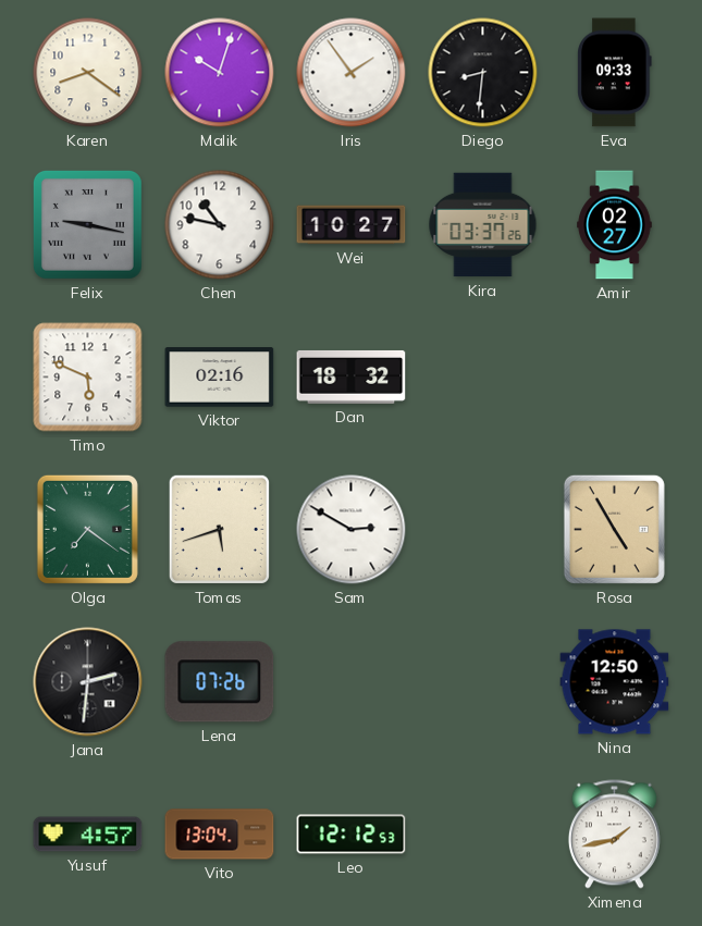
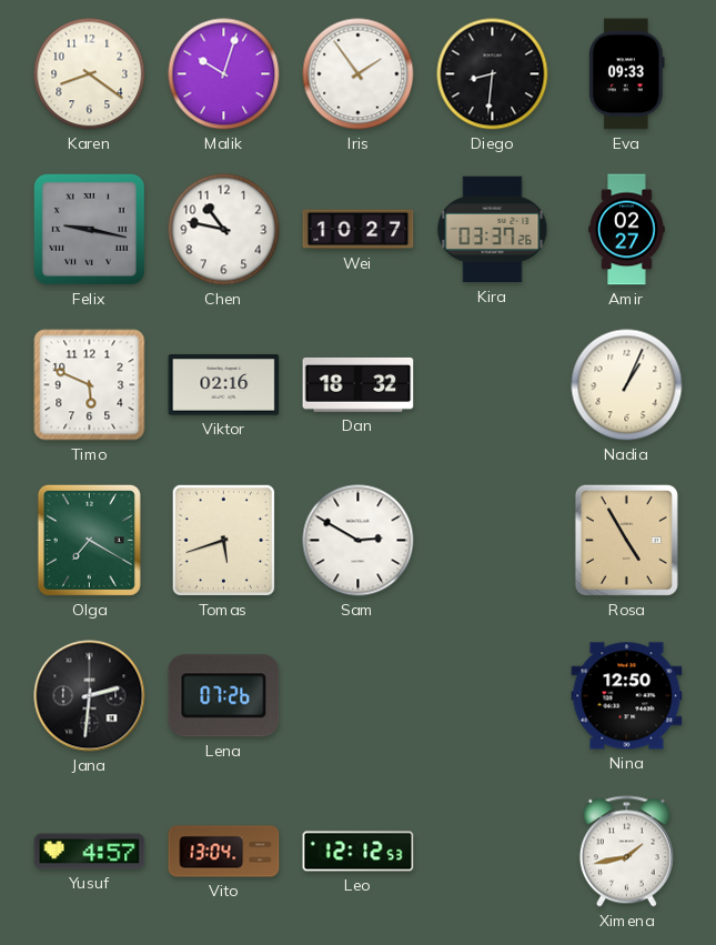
Nadia: none -> 1:04 (627, 385)
Olga: 7:21 -> 7:20 (89, 540)
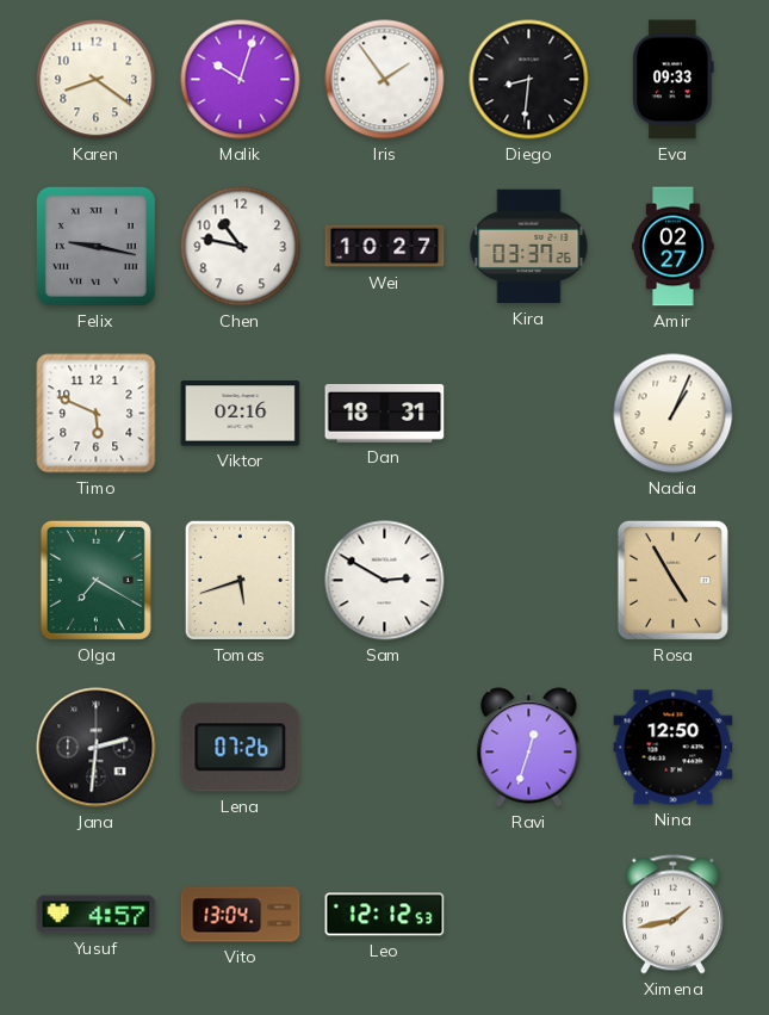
Dan: 18:32 -> 18:31 (385, 413)
Ravi: none -> 12:33 (529, 748)
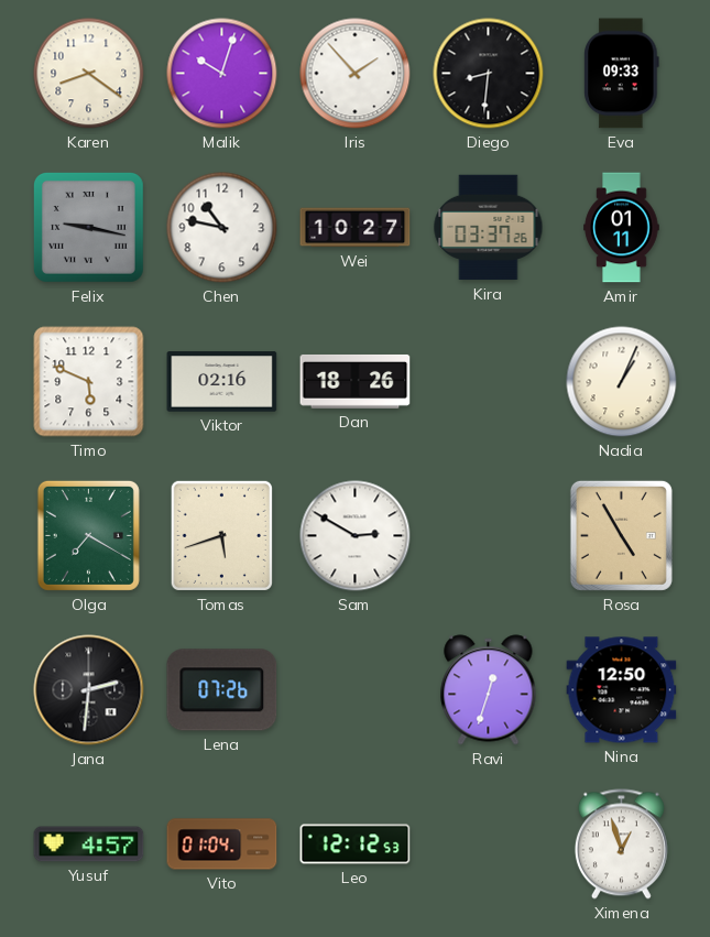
Iris: 1:54 -> 1:53 (356, 74)
Amir: 02:27 -> 01:11 (622, 228)
Dan: 18:31 -> 18:26 (356, 381)
Vito: 13:04 -> 01:04 (222, 845)
Ximena: 1:43 -> 12:57 (621, 845)
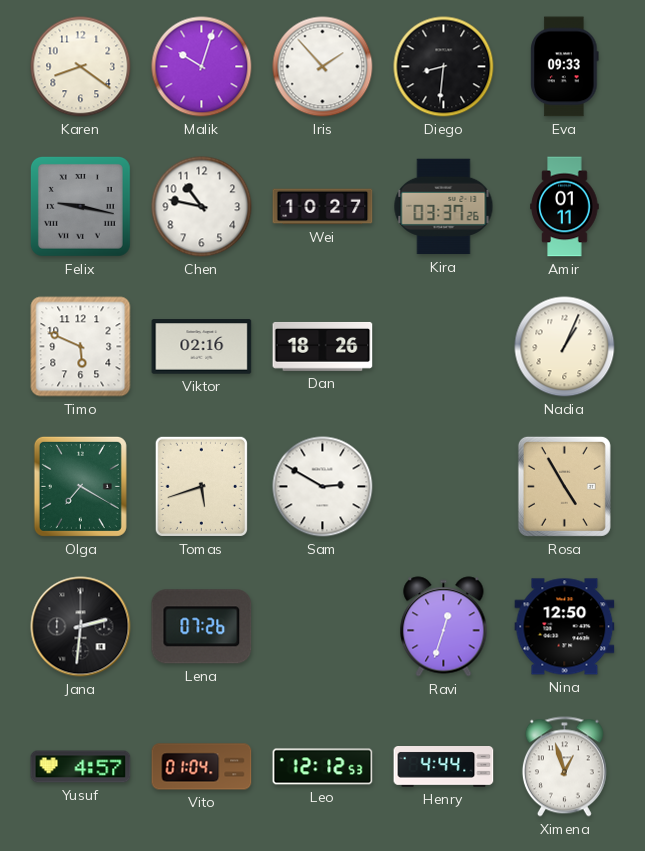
Henry: none -> 4:44 (444, 767)
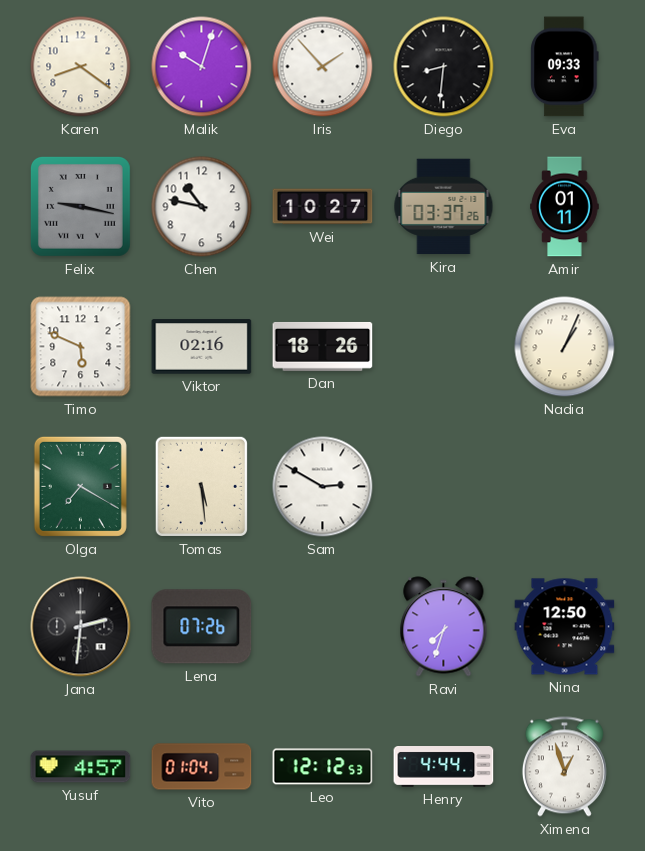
Tomas: 5:42 -> 5:29 (201, 486)
Rosa: 4:55 -> none (564, 486)
Ravi: 12:33 -> 7:33 (444, 627)
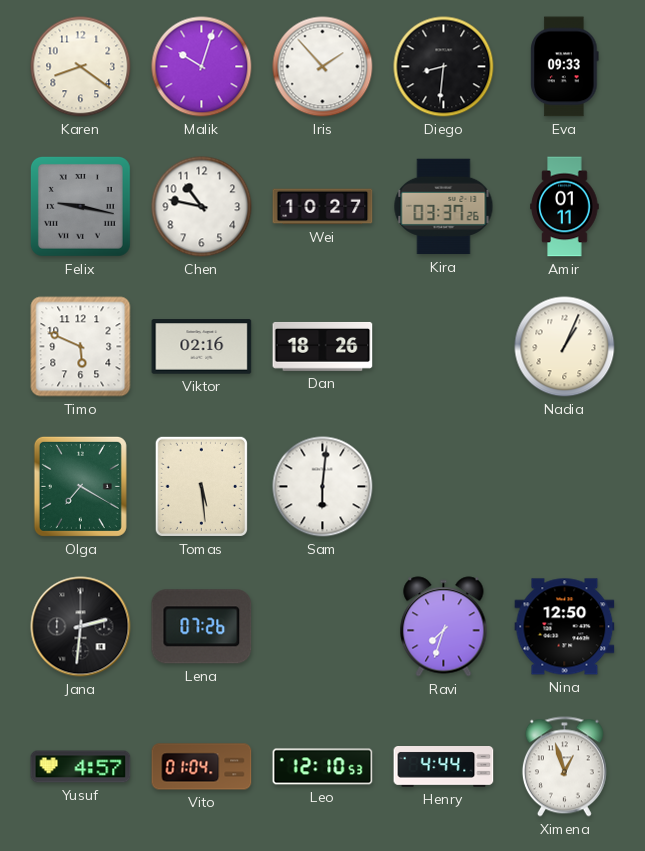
Sam: 2:50 -> 6:01 (323, 487)
Leo: 12:12 -> 12:10 (323, 767)
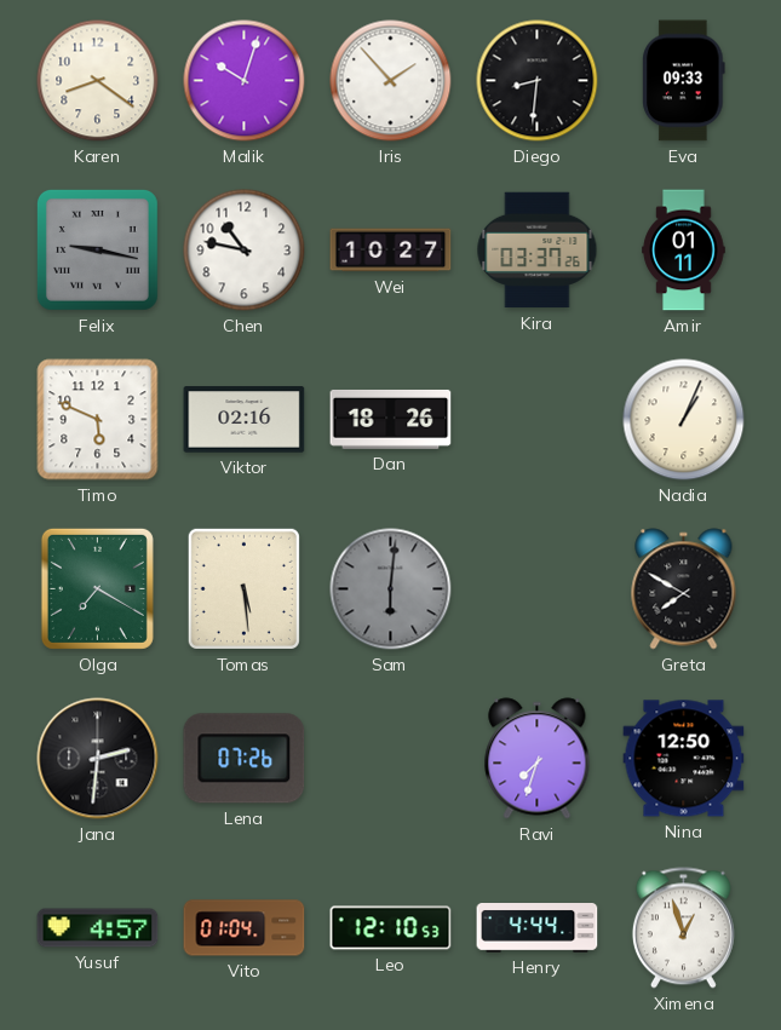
Sam dial: white -> grey (391, 589)
Greta: none -> 7:50 (684, 589)
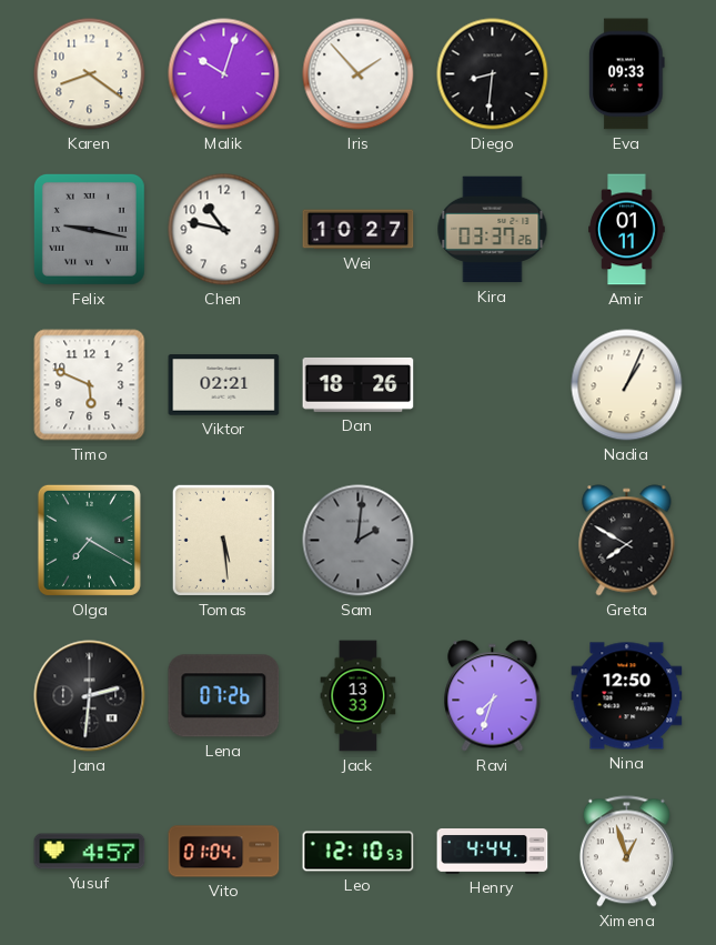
Viktor: 02:16 -> 02:21 (224, 385)
Sam: 6:01 -> 2:01 (359, 541)
Jack: none -> 13:33 (359, 696)
